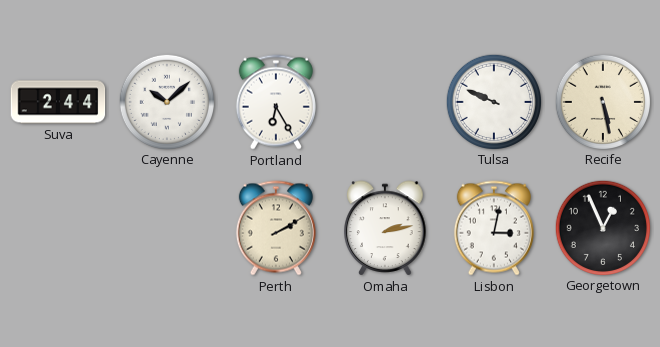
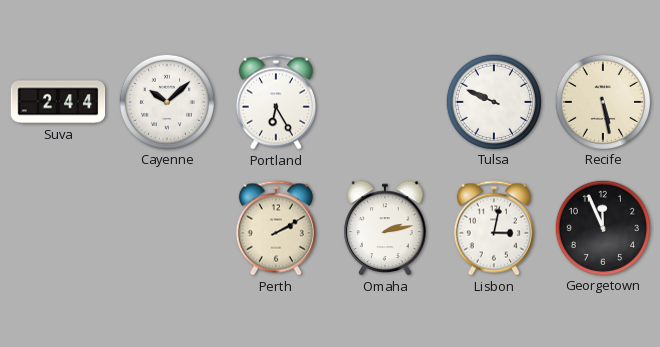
Georgetown: 12:56 -> 11:56 (602, 227)
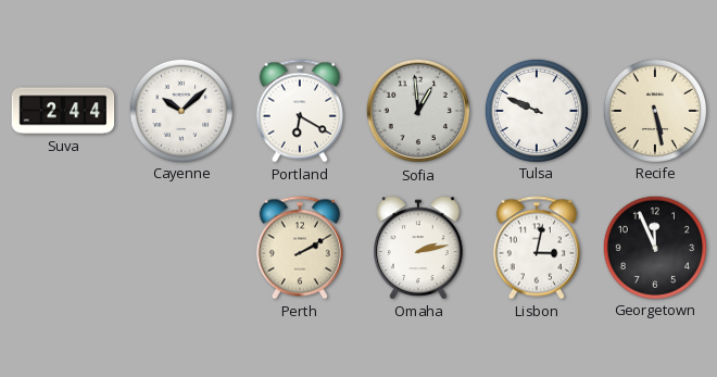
Portland: 6:25 -> 6:20 (300, 111)
Sofia: none -> 12:59 (418, 111)
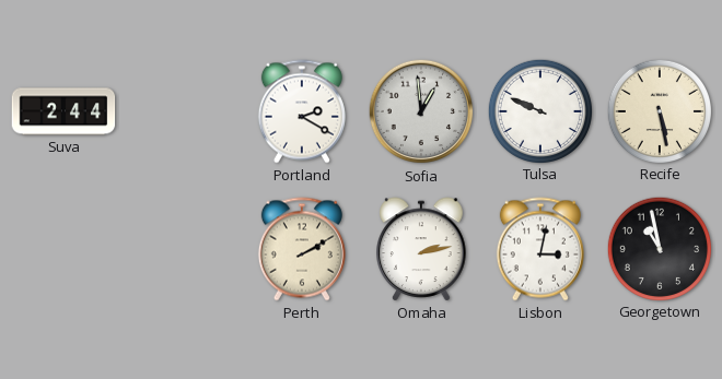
Cayenne: 10:08 -> none (180, 110)
Portland: 6:20 -> 2:20 (302, 111)
Georgetown: 11:56 -> 10:58 (659, 248)
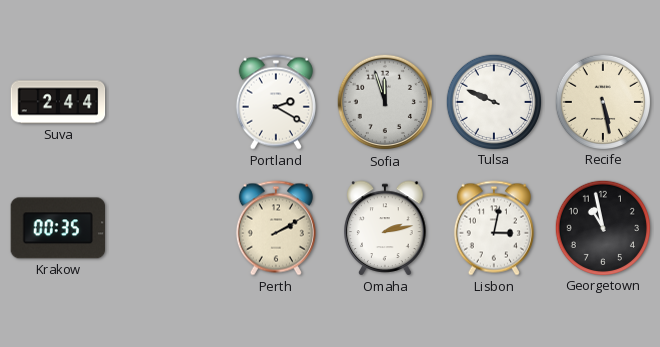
Sofia: 12:59 -> 11:57 (385, 102)
Krakow: none -> 00:35 (57, 228)
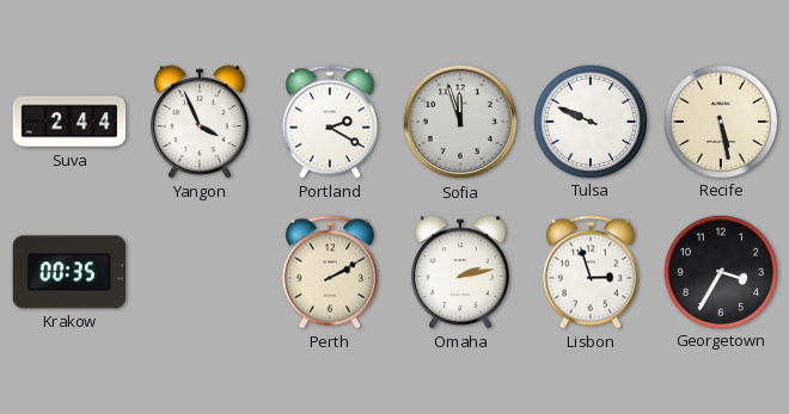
Yangon: none -> 3:56 (200, 122)
Lisbon: 3:02 -> 2:57 (591, 272)
Georgetown: 10:58 -> 3:35 (720, 271)
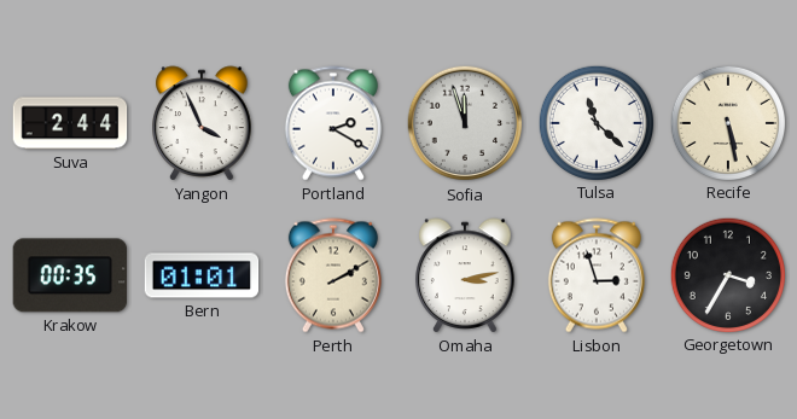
Tulsa: 9:49 -> 11:22 (595, 122)
Bern: none -> 01:01 (202, 275)
Omaha: 2:13 -> 3:13 (465, 275)
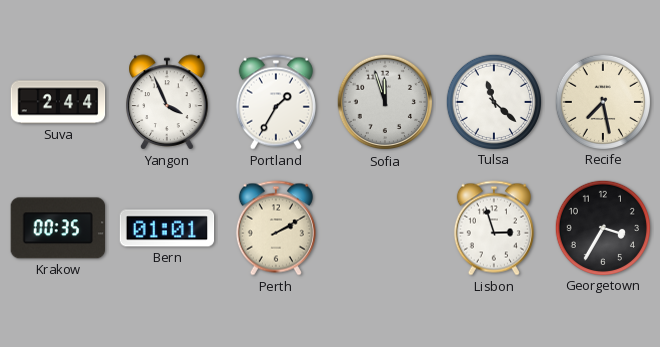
Portland: 2:20 -> 1:35 (276, 102)
Recife: 5:28 -> 7:28 (602, 101)
Omaha: 3:13 -> none (465, 275)
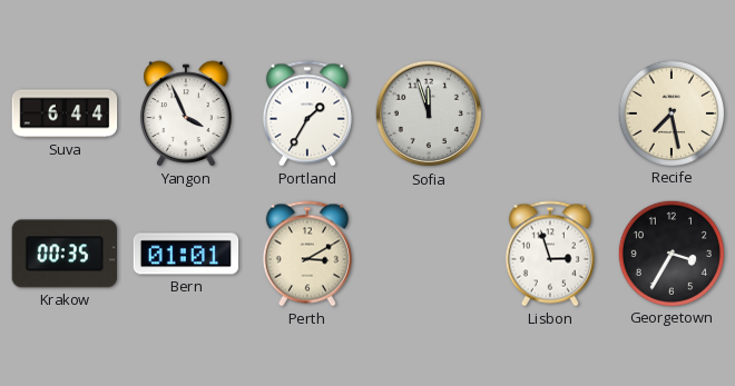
Suva: 2:44 -> 6:44 (65, 113)
Tulsa: 11:22 -> none (493, 101)
Perth: 2:10 -> 3:10 (307, 254)
